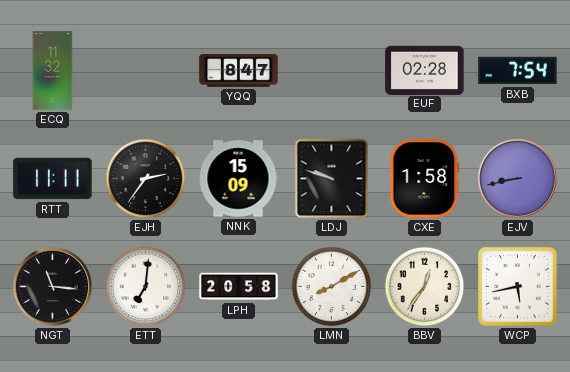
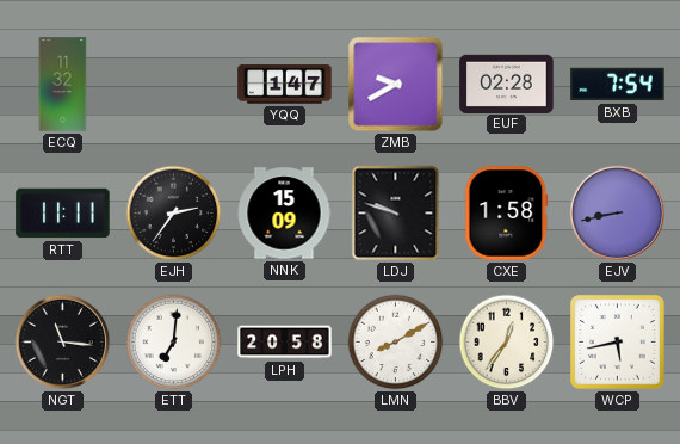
YQQ: 8:47 -> 1:47 (285, 85)
ZMB: none -> 9:40 (396, 85)
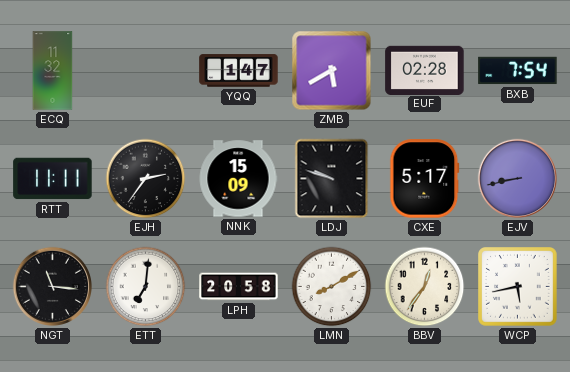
ZMB: 9:40 -> 5:40 (332, 71)
CXE: 1:58 -> 5:17 (425, 179)
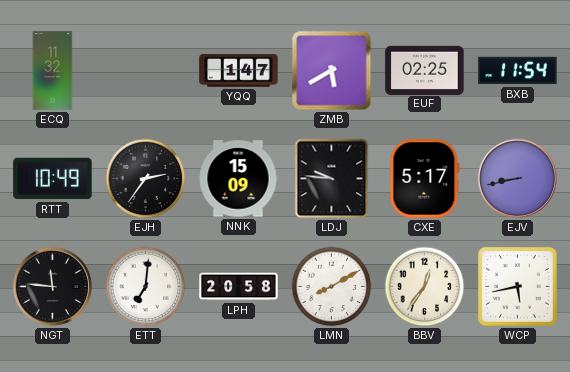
EUF: 02:28 -> 02:25 (425, 70)
BXB: 7:54 -> 11:54 (518, 71)
RTT: 11:11 -> 10:49 (53, 179)
LDJ: 9:48 -> 9:46 (332, 179)
NGT: 11:16 -> 11:46 (53, 287)
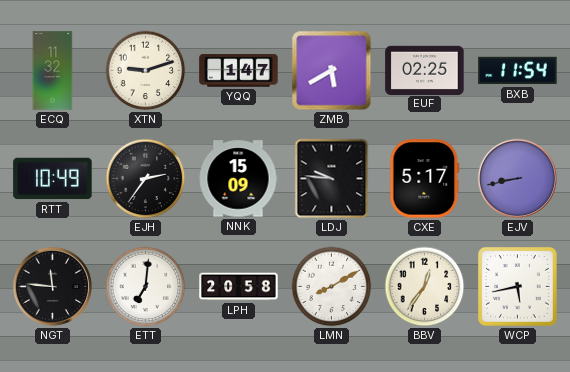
XTN: none -> 9:12 (146, 71)
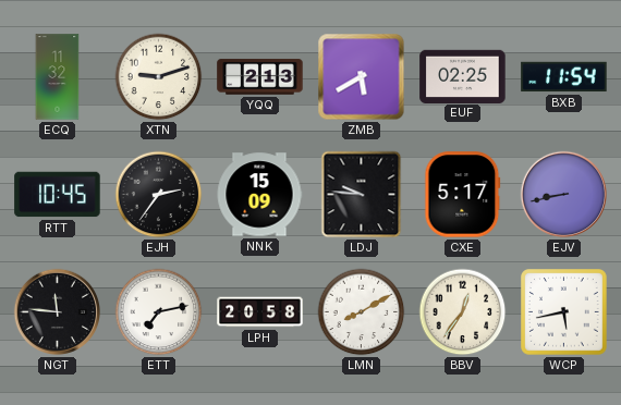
YQQ: 1:47 -> 2:13 (260, 77)
RTT: 10:49 -> 10:45 (58, 195)
ETT: 7:01 -> 7:13 (159, 312)
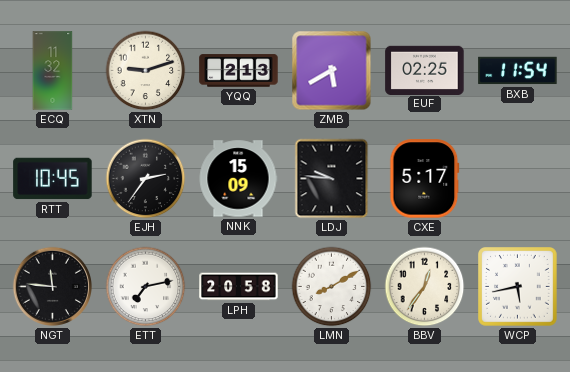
EJV: 8:43 -> none (564, 195)
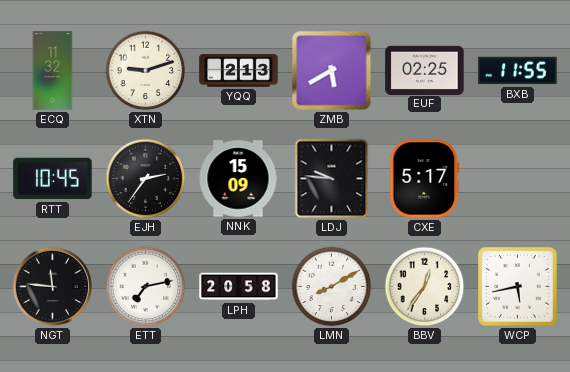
BXB: 11:54 -> 11:55 (518, 71)
